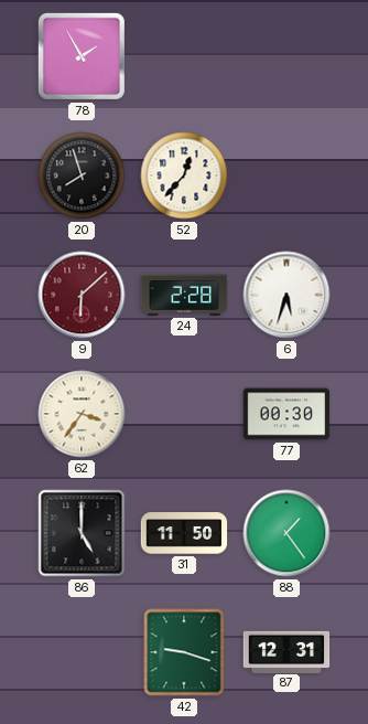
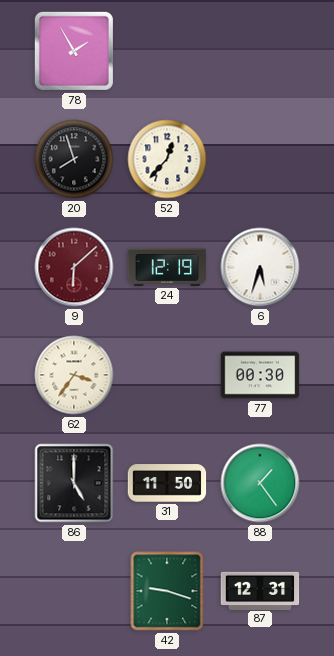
24: 2:28 -> 12:19 (167, 268)
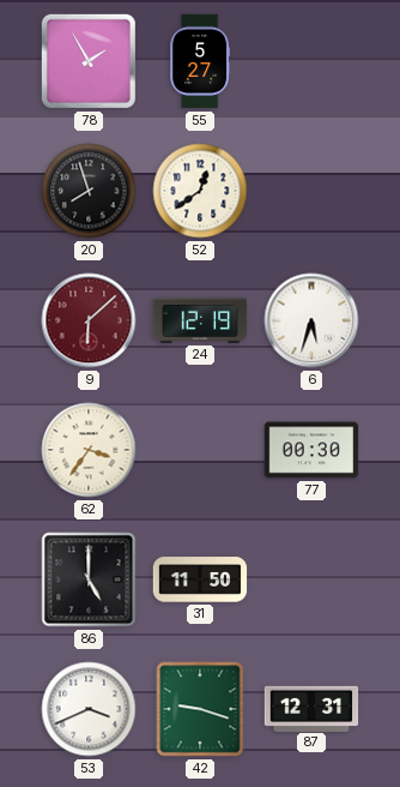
55: none -> 5:27 (200, 61)
52: 12:37 -> 12:39 (200, 191)
88: 1:24 -> none (260, 483)
53: none -> 3:41 (89, 709)
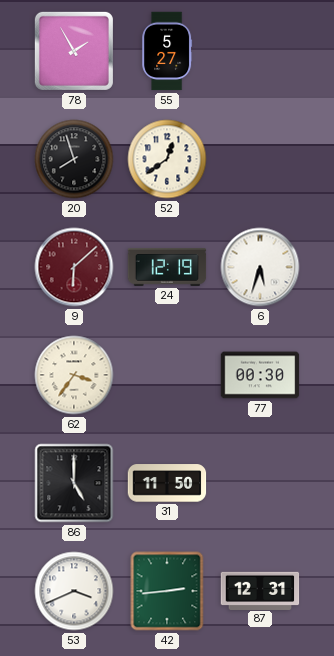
42: 9:18 -> 2:44 (167, 591)
